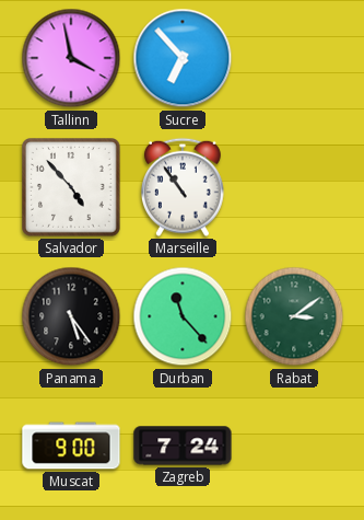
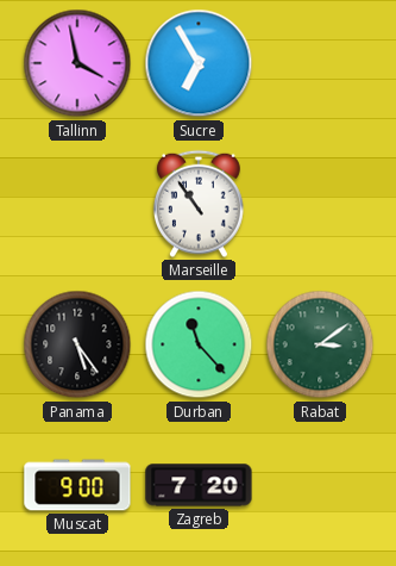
Sucre: 6:53 -> 6:55 (199, 63)
Salvador: 4:53 -> none (72, 188)
Zagreb: 7:24 -> 7:20 (199, 485)
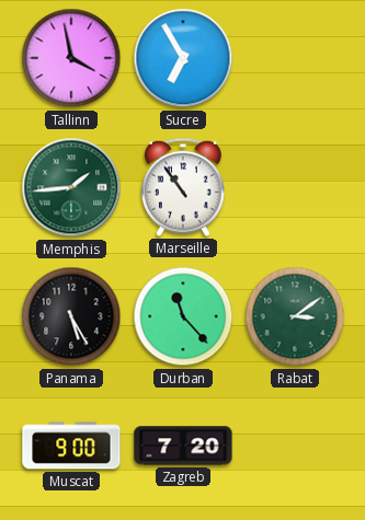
Memphis: none -> 1:44 (71, 187)
Panama: 5:24 -> 5:25 (71, 316)
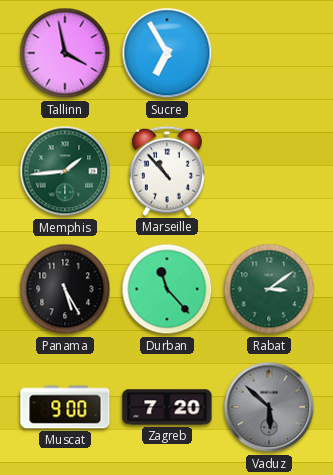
Marseille: 10:54 -> 10:53 (168, 171)
Vaduz: none -> 5:52 (269, 407)
